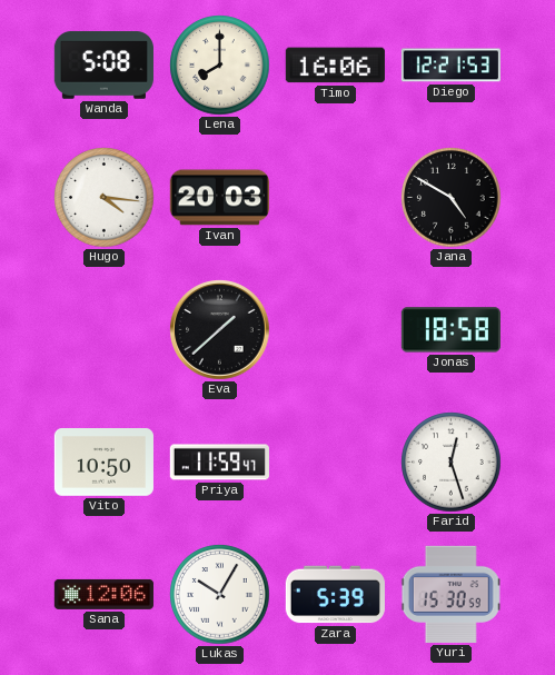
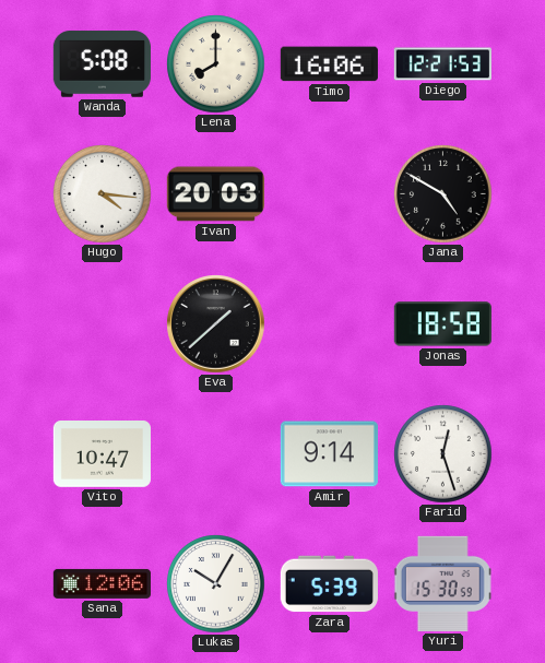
Vito: 10:50 -> 10:47 (102, 454)
Priya: 11:59 -> none (219, 463)
Amir: none -> 9:14 (329, 454)
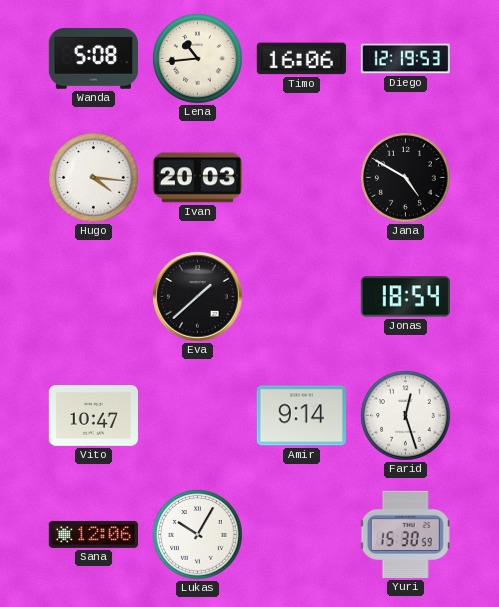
Lena: 8:00 -> 10:44 (198, 59)
Diego: 12:21 -> 12:19 (405, 59)
Jonas: 18:58 -> 18:54 (405, 297)
Zara: 5:39 -> none (329, 584)
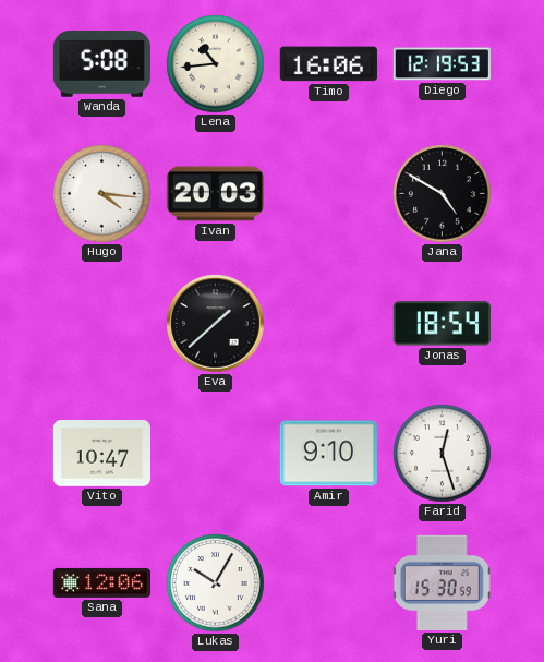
Amir: 9:14 -> 9:10 (328, 454)
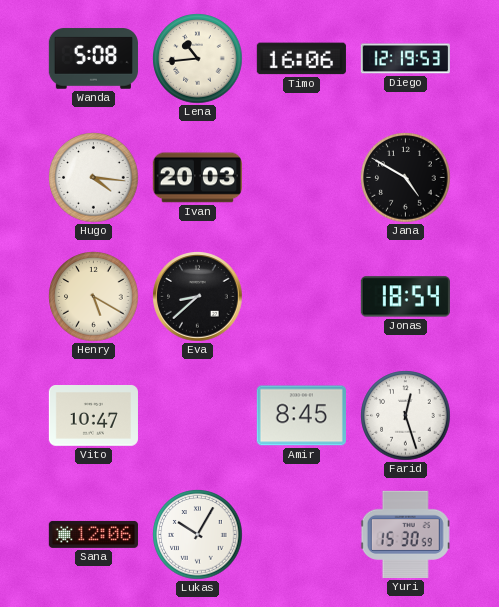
Henry: none -> 5:20 (94, 297)
Eva: 1:38 -> 8:38 (198, 297)
Amir: 9:10 -> 8:45 (301, 416)
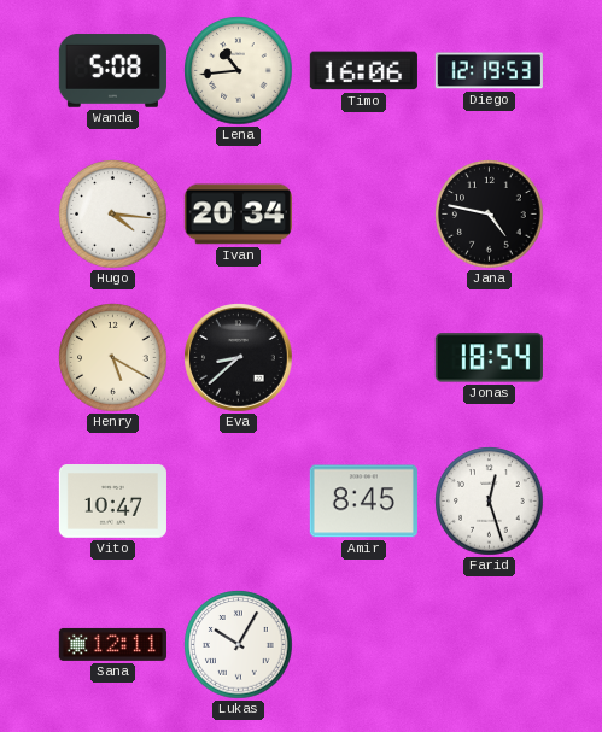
Ivan: 20:03 -> 20:34 (238, 215)
Jana: 4:50 -> 4:47 (490, 215)
Sana: 12:06 -> 12:11 (112, 644)
Yuri: 15:30 -> none (406, 534)
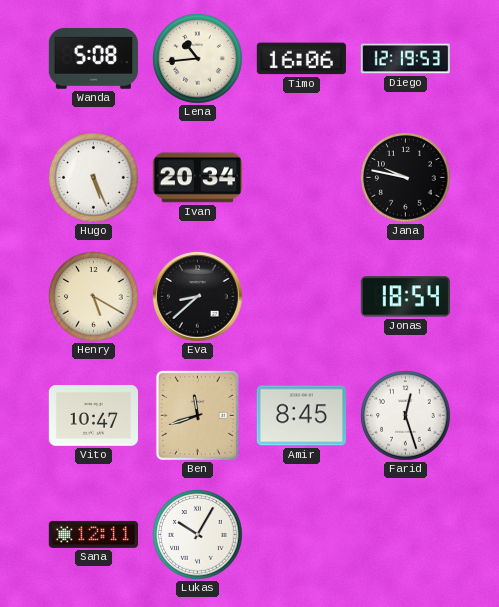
Hugo: 4:16 -> 5:26 (94, 178)
Jana: 4:47 -> 9:47 (406, 178)
Ben: none -> 11:42 (197, 415)
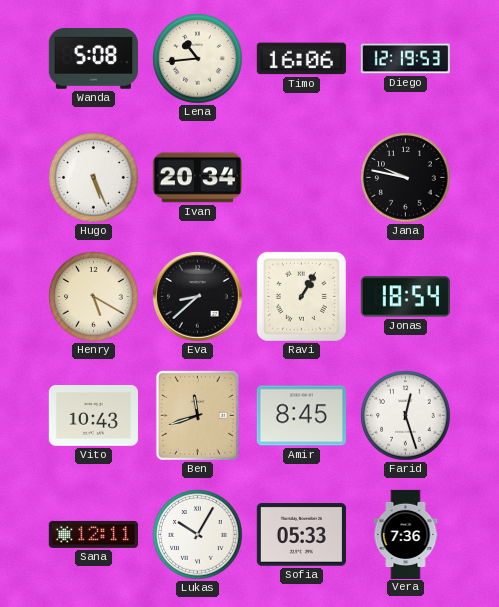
Ravi: none -> 1:05 (301, 296)
Vito: 10:47 -> 10:43 (93, 416)
Sofia: none -> 05:33 (301, 535)
Vera: none -> 7:36 (406, 534)
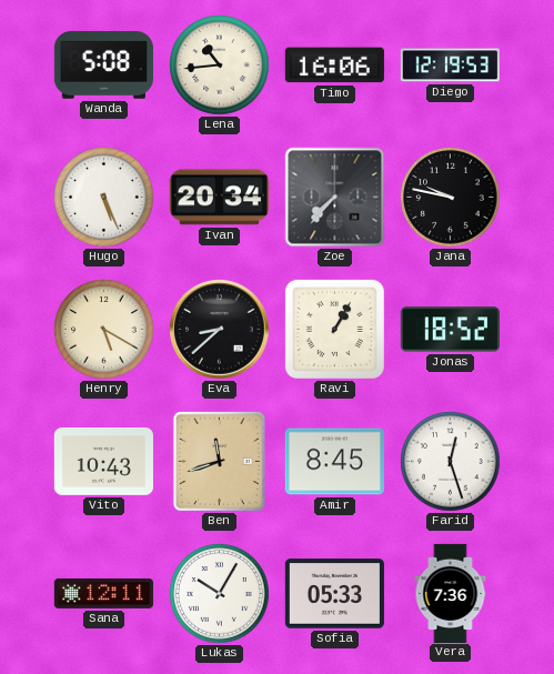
Zoe: none -> 7:37 (335, 198)
Jonas: 18:54 -> 18:52 (450, 330)
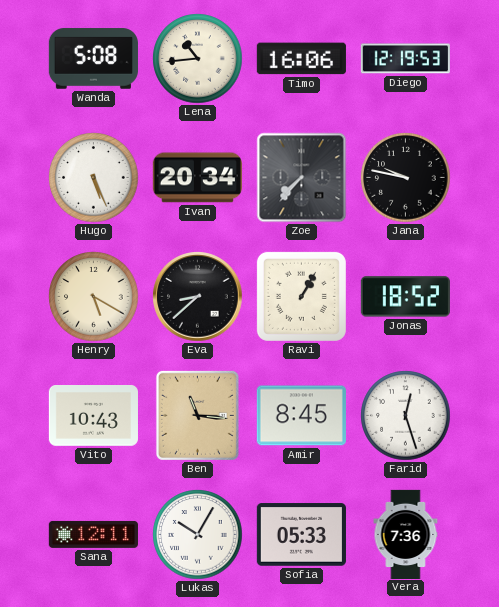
Ben: 11:42 -> 11:16 (197, 415)
